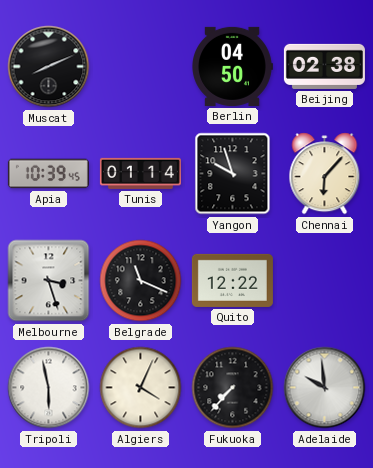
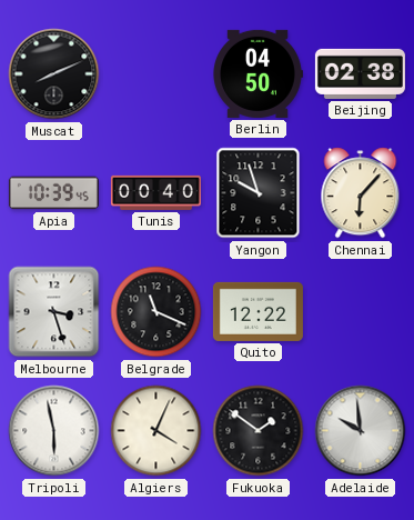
Tunis: 01:14 -> 00:40 (155, 192)
Fukuoka: 7:37 -> 1:51 (259, 431)
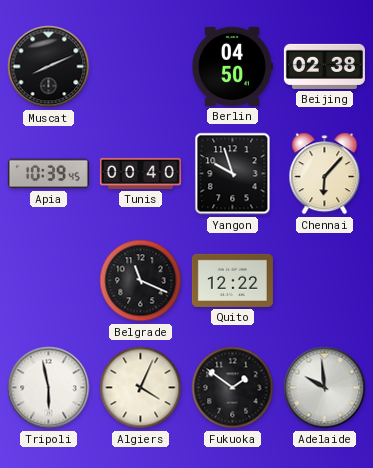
Melbourne: 3:27 -> none (54, 312)
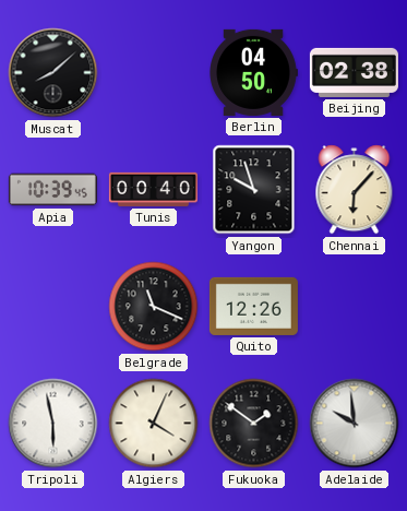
Muscat: 8:11 -> 8:08 (53, 73)
Quito: 12:22 -> 12:26 (253, 306)
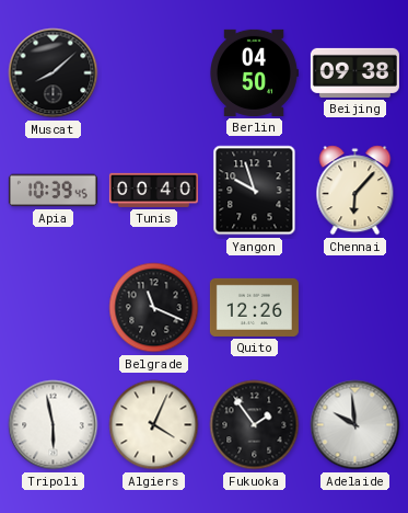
Beijing: 02:38 -> 09:38 (354, 72)
Fukuoka: 1:51 -> 1:54 (255, 425)
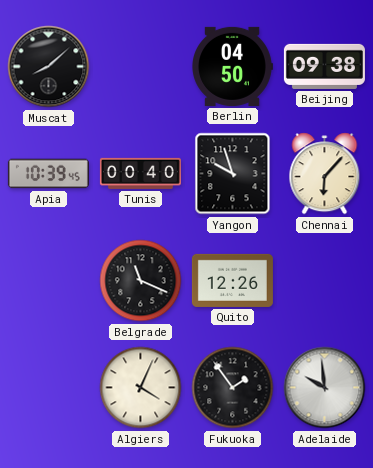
Tripoli: 5:58 -> none (54, 425)
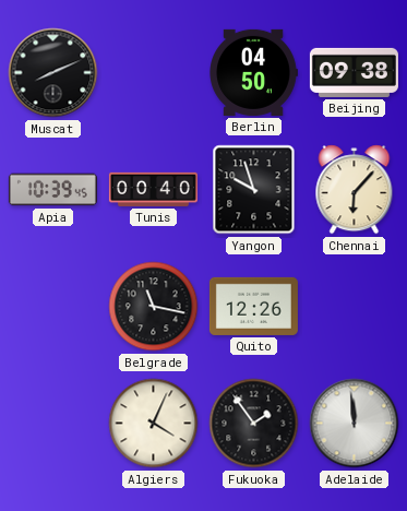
Muscat: 8:08 -> 8:11 (53, 73)
Belgrade: 11:19 -> 11:17 (154, 307)
Adelaide: 9:59 -> 11:59 (355, 424)
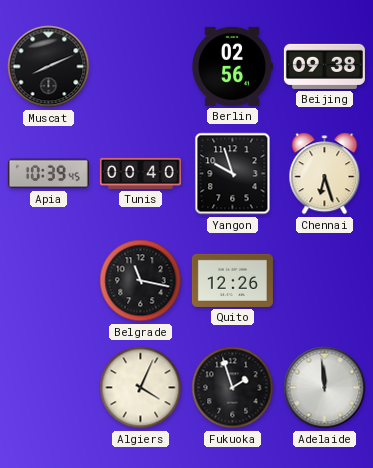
Berlin: 04:50 -> 02:56 (232, 66)
Chennai: 6:07 -> 6:27 (325, 174)
Fukuoka: 1:54 -> 1:57 (233, 388)
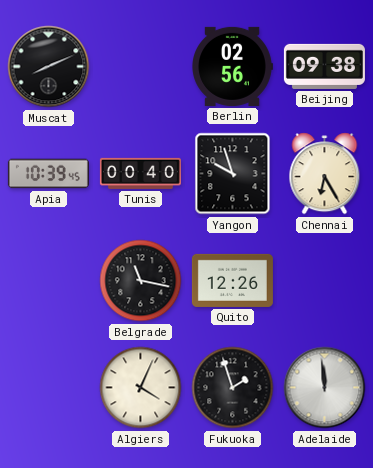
Chennai: 6:27 -> 6:25 (325, 174)
